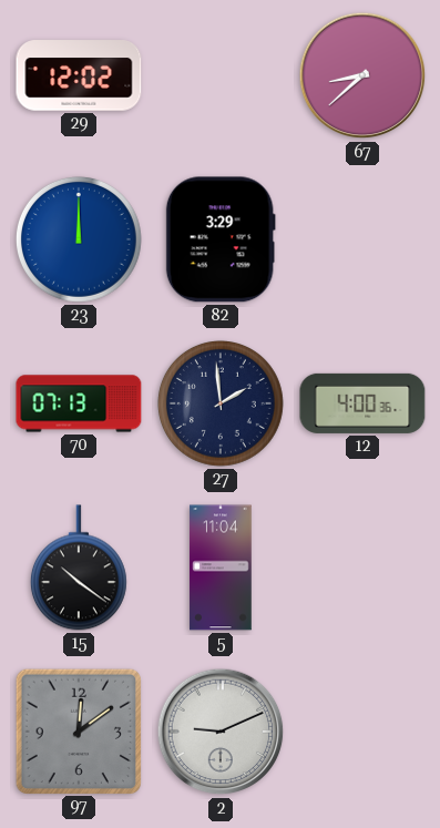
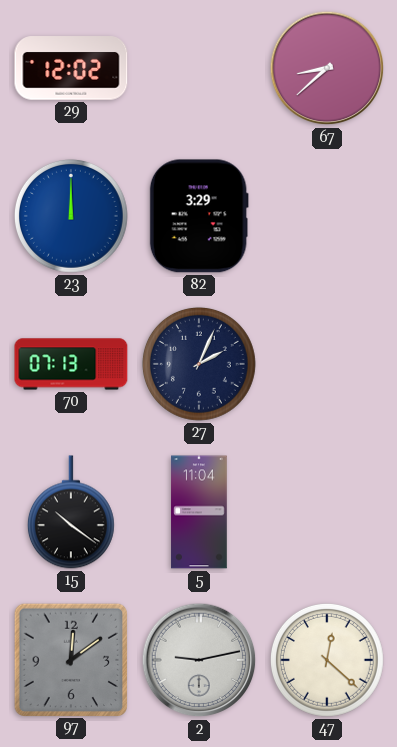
27: 1:59 -> 2:04 (199, 364)
12: 4:00 -> none (362, 403)
2: 9:11 -> 9:13 (199, 660)
47: none -> 12:22 (327, 660)
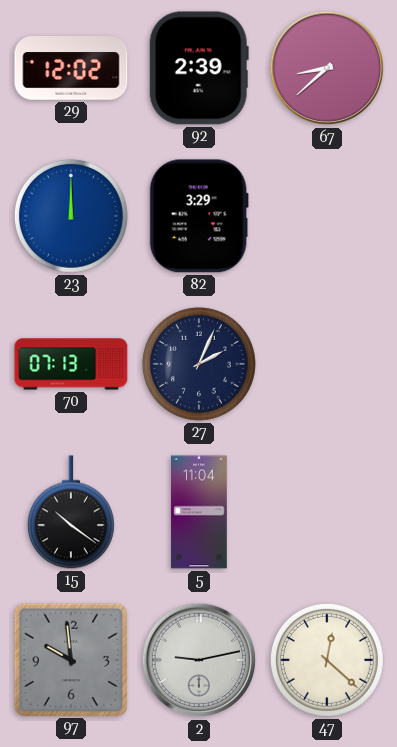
92: none -> 2:39 (199, 68)
97: 12:09 -> 9:59 (70, 659)
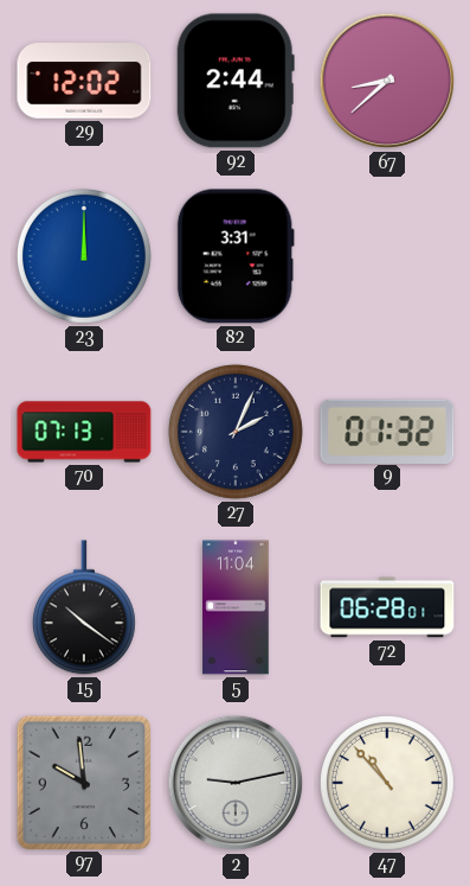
92: 2:39 -> 2:44 (236, 81)
82: 3:29 -> 3:31 (236, 256)
9: none -> 01:32 (387, 431)
72: none -> 06:28 (387, 607)
47: 12:22 -> 10:53 (387, 783)
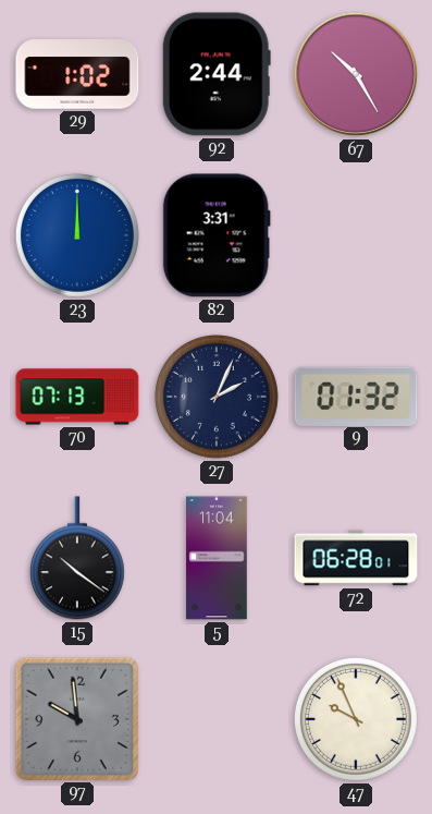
29: 12:02 -> 1:02 (77, 74)
67: 8:38 -> 10:25 (356, 74)
2: 9:13 -> none (236, 783)
47: 10:53 -> 9:56 (356, 719)
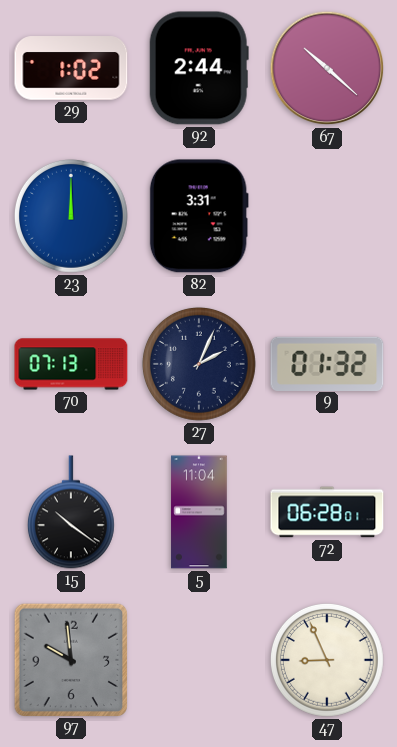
67: 10:25 -> 10:22 (327, 68)
47: 9:56 -> 8:56 (327, 660)
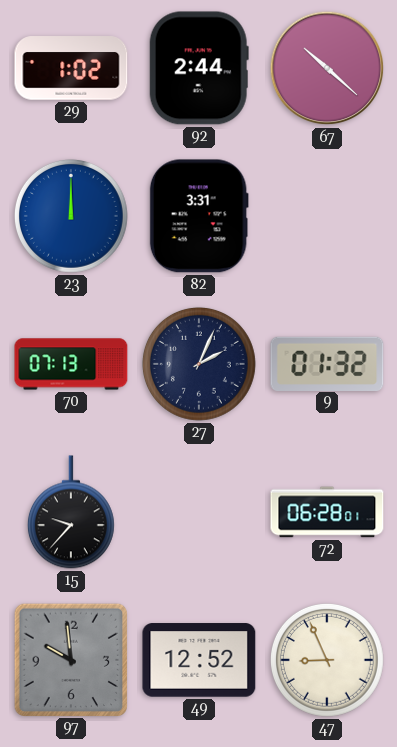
15: 10:21 -> 9:37 (71, 512)
5: 11:04 -> none (199, 512)
49: none -> 12:52 (199, 660)
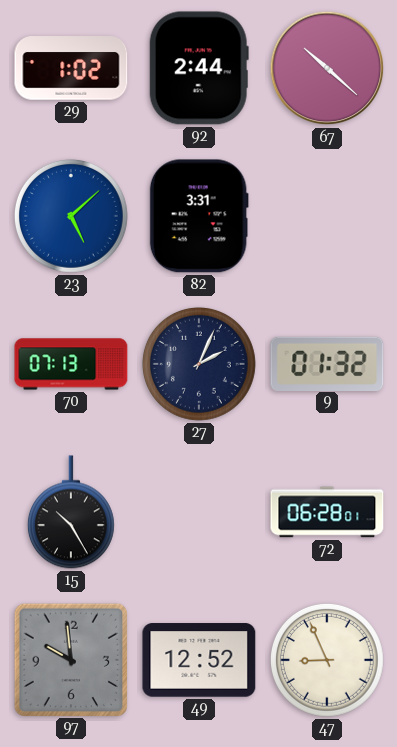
23: 12:00 -> 5:08 (71, 216)
15: 9:37 -> 10:25 (71, 512)
